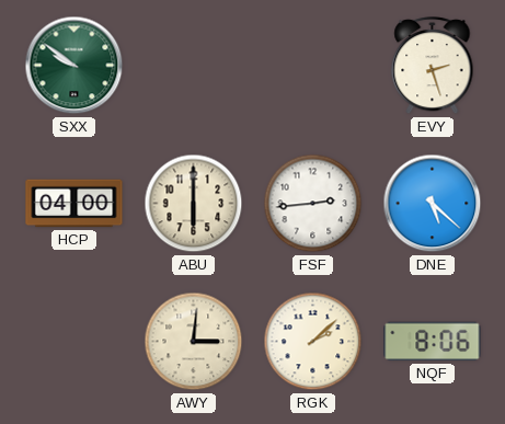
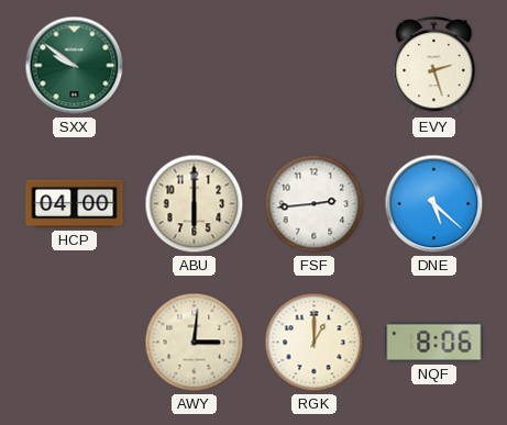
RGK: 2:08 -> 1:00 (315, 343)
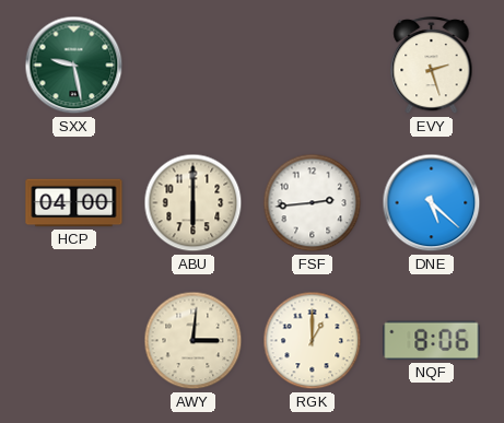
SXX: 9:51 -> 9:28 (74, 66)
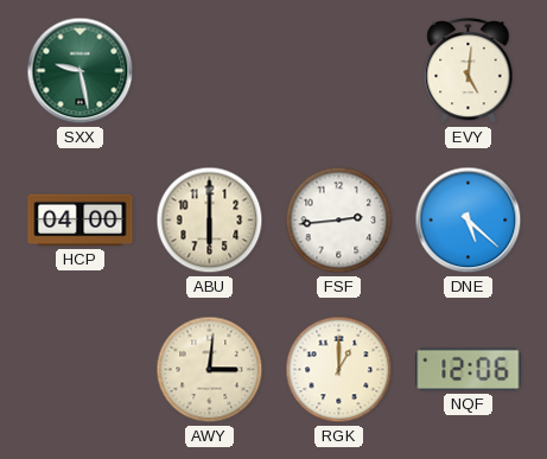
EVY: 2:27 -> 5:01 (469, 71)
NQF: 8:06 -> 12:06 (469, 370)
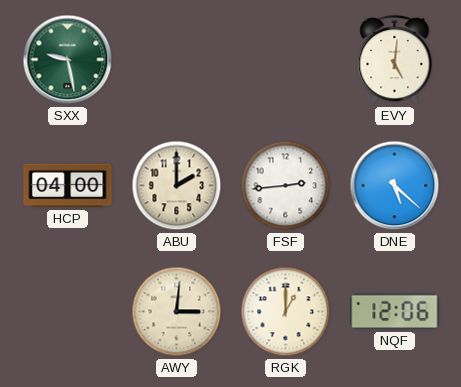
ABU: 6:00 -> 2:00 (177, 186)
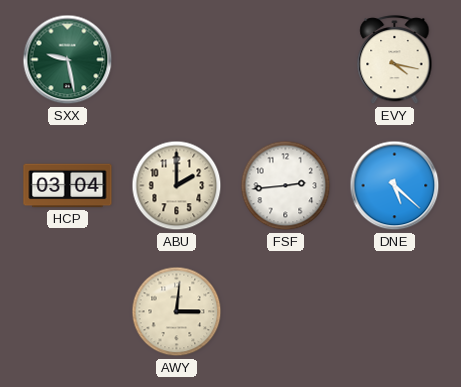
EVY: 5:01 -> 4:17 (395, 60)
HCP: 04:00 -> 03:04 (68, 186)
RGK: 1:00 -> none (286, 312)
NQF: 12:06 -> none (395, 312)
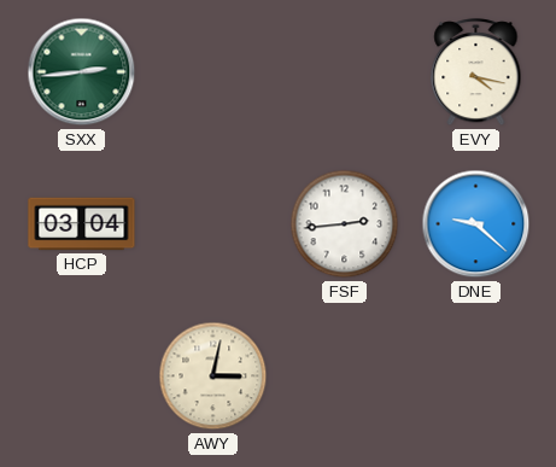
SXX: 9:28 -> 2:44 (82, 72)
ABU: 2:00 -> none (177, 186)
DNE: 5:22 -> 9:22 (476, 224)
AWY: 3:01 -> 3:02 (213, 376)
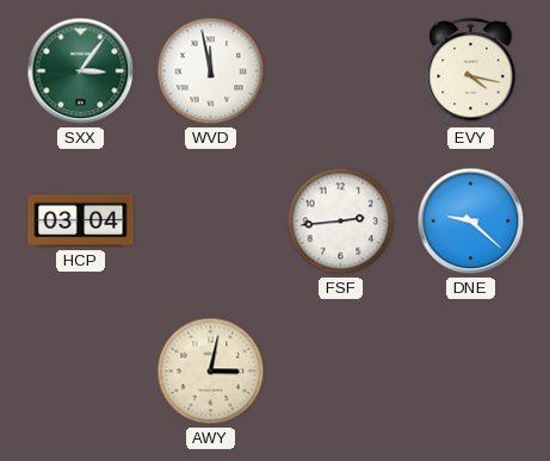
SXX: 2:44 -> 3:06 (81, 71)
WVD: none -> 11:58 (211, 71)
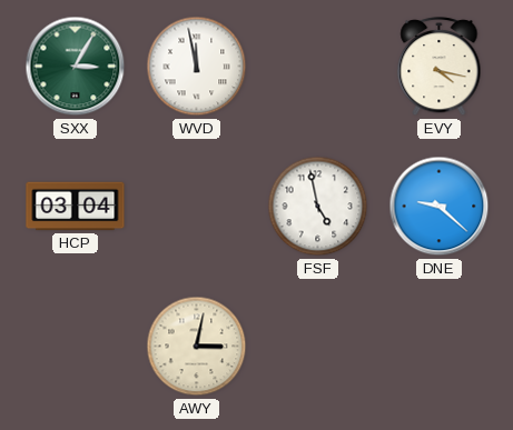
SXX: 3:06 -> 3:05 (76, 67)
FSF: 2:44 -> 4:58 (318, 207)
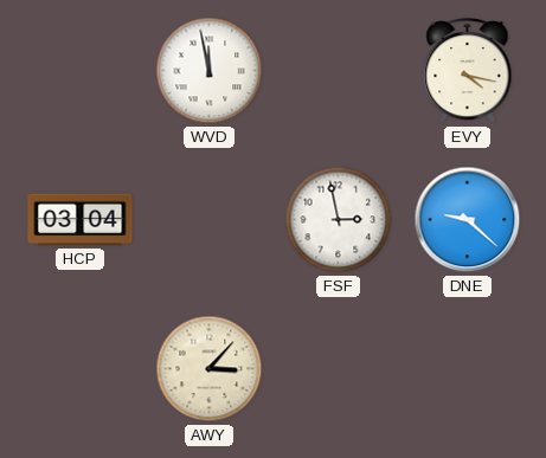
SXX: 3:05 -> none (76, 67)
FSF: 4:58 -> 2:58 (339, 220)
AWY: 3:02 -> 3:07 (210, 369)
